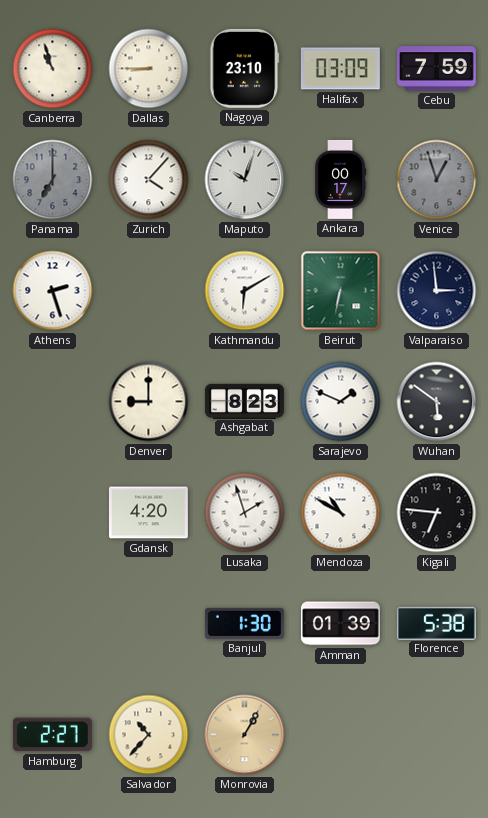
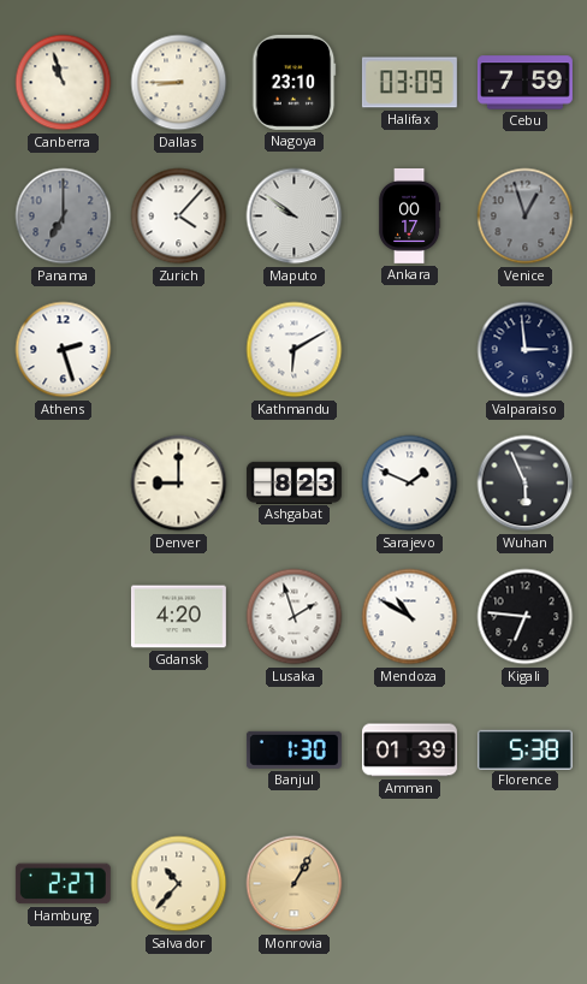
Maputo: 10:03 -> 9:51 (295, 217)
Beirut: 6:32 -> none (341, 291)
Wuhan: 5:51 -> 5:56 (526, 484)
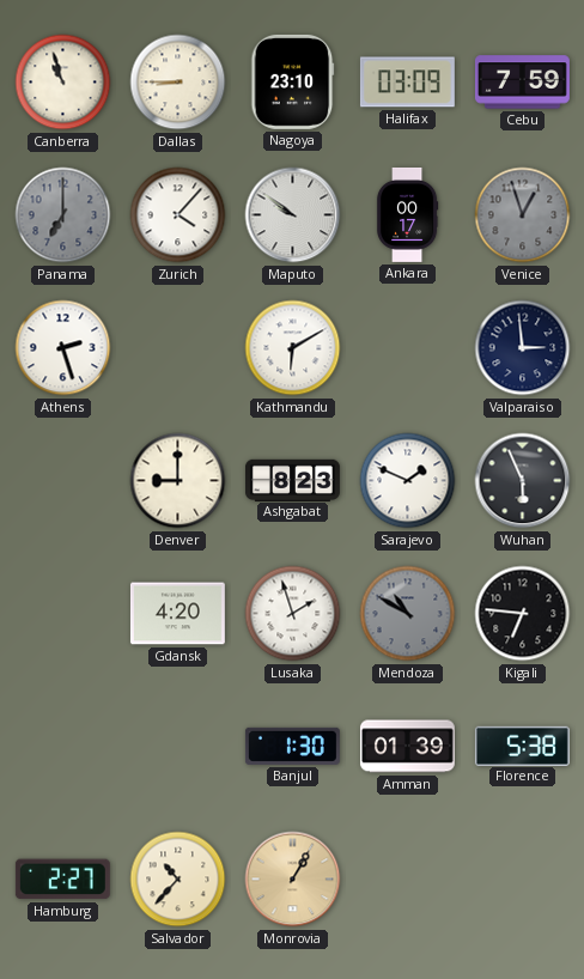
Mendoza dial: white -> grey (408, 614)
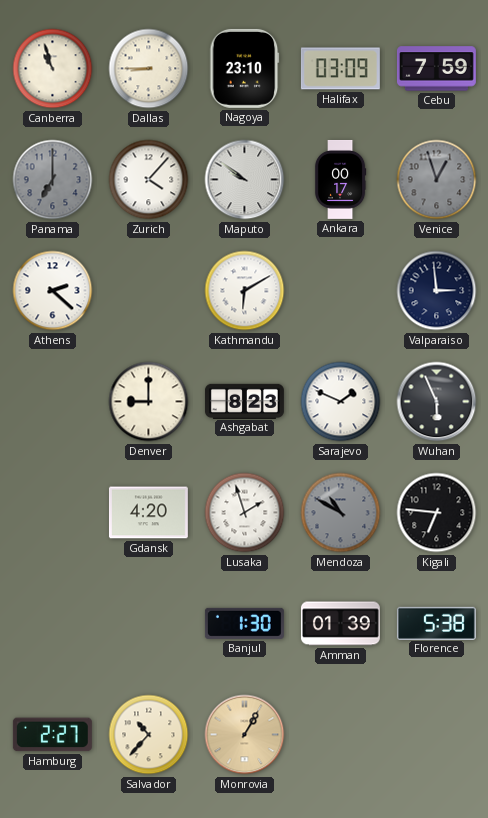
Athens: 2:27 -> 2:22 (53, 291)
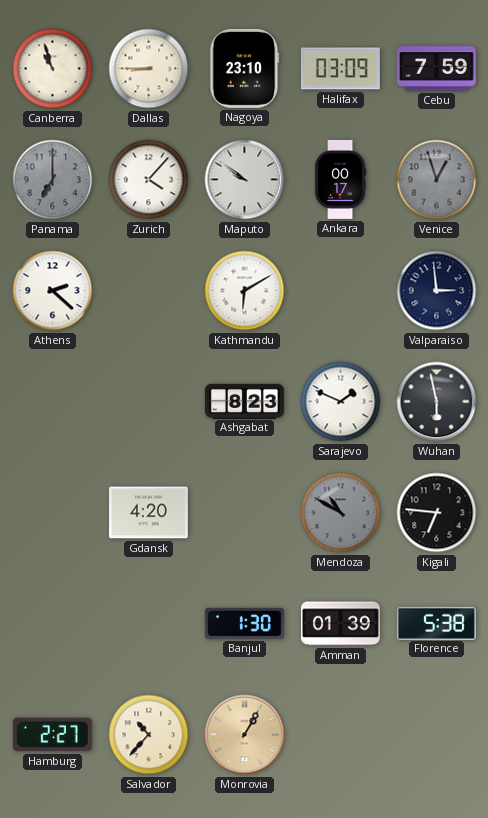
Denver: 9:00 -> none (149, 402)
Wuhan: 5:56 -> 5:58 (437, 402)
Lusaka: 1:57 -> none (245, 513)
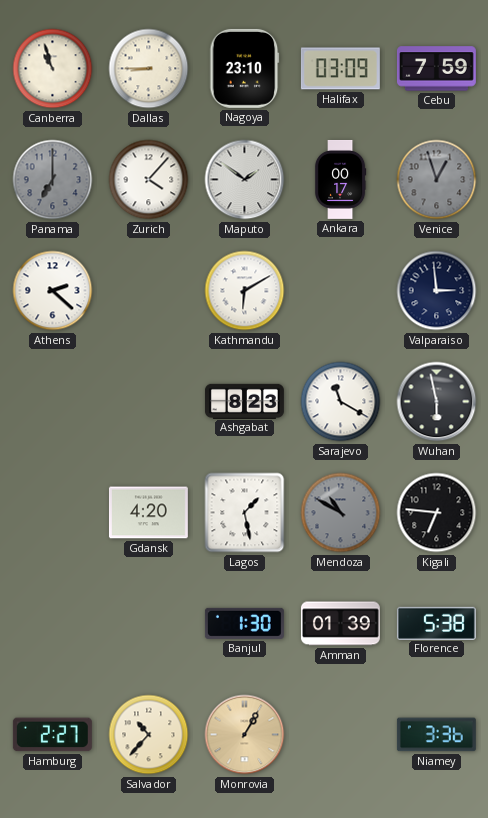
Maputo: 9:51 -> 1:51 (245, 180)
Sarajevo: 1:49 -> 11:20 (341, 402)
Lagos: none -> 1:28 (245, 513)
Niamey: none -> 3:36 (436, 735)
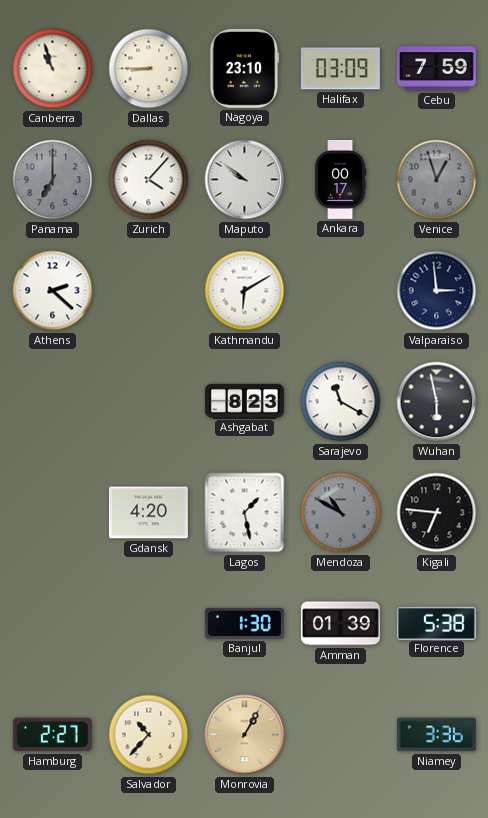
Maputo: 1:51 -> 9:51 (245, 180)
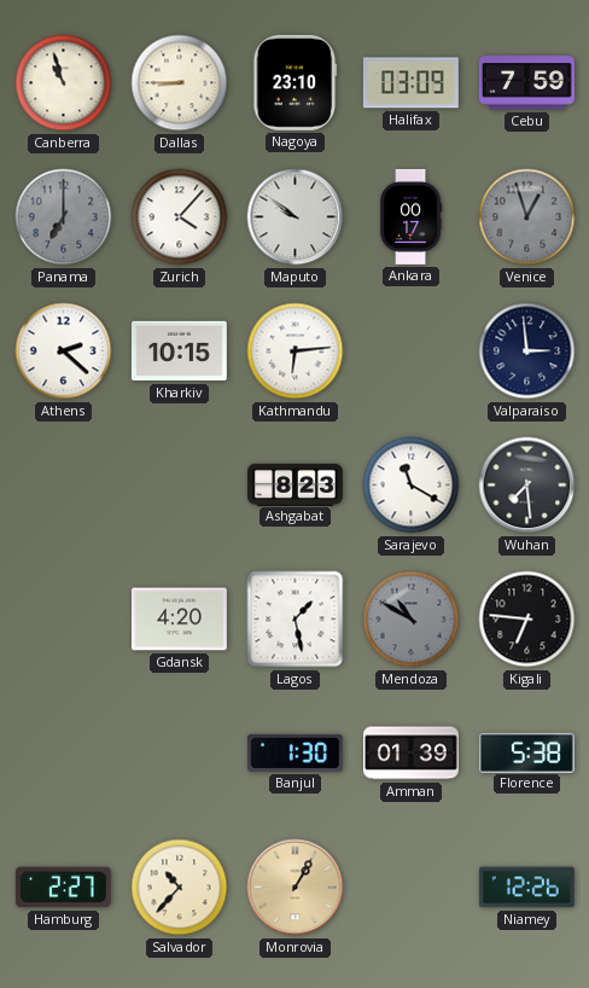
Kharkiv: none -> 10:15 (179, 351)
Kathmandu: 6:10 -> 6:14 (296, 351)
Wuhan: 5:58 -> 7:29 (527, 486)
Niamey: 3:36 -> 12:26 (526, 888)
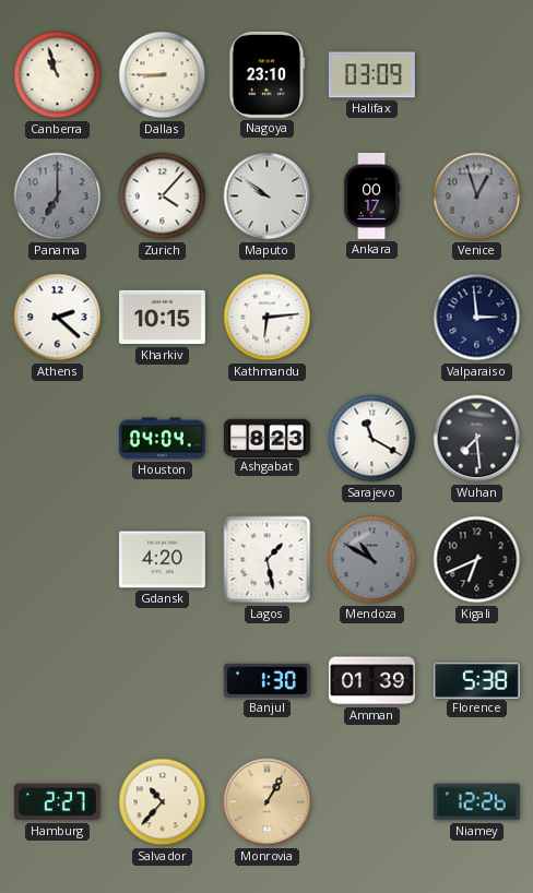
Cebu: 7:59 -> none (526, 83)
Houston: none -> 04:04 (162, 439)
Kigali: 6:46 -> 6:41 (477, 560)
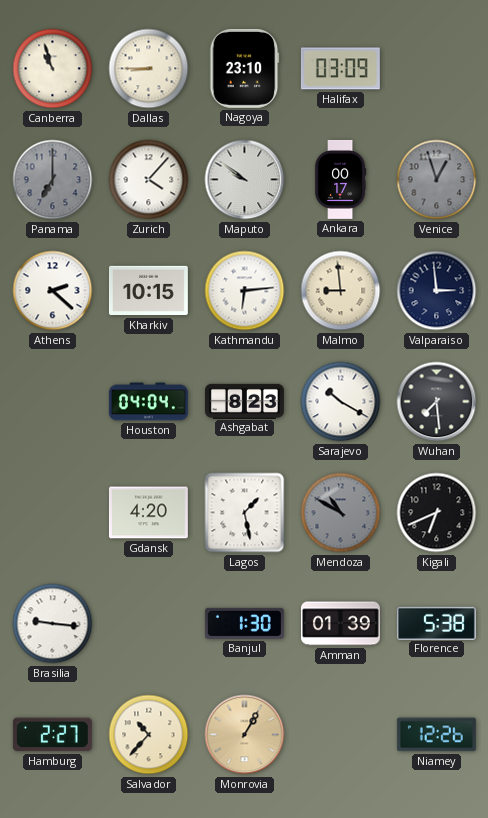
Malmo: none -> 8:59 (341, 291)
Sarajevo: 11:20 -> 10:20 (341, 402)
Brasilia: none -> 9:16 (53, 624)
